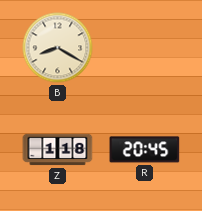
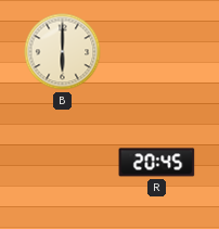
B: 8:20 -> 6:00 (63, 52)
Z: 1:18 -> none (58, 150)
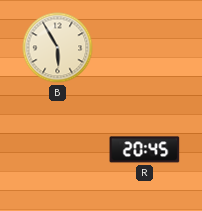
B: 6:00 -> 5:55 (58, 48)
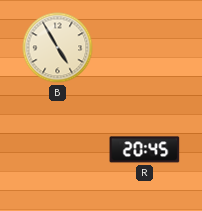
B: 5:55 -> 4:55 (58, 48)
